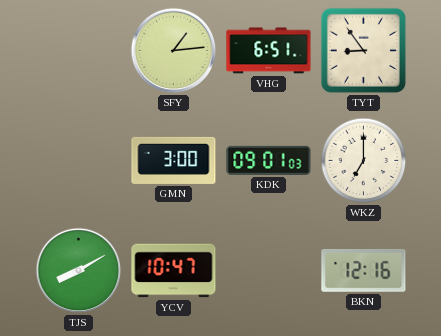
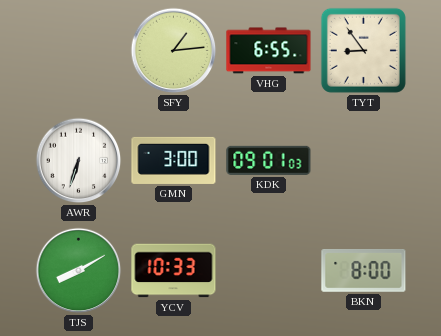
VHG: 6:51 -> 6:55 (269, 51)
AWR: none -> 6:33 (79, 161)
WKZ: 7:00 -> none (364, 161)
YCV: 10:47 -> 10:33 (174, 271)
BKN: 12:16 -> 8:00 (364, 271)
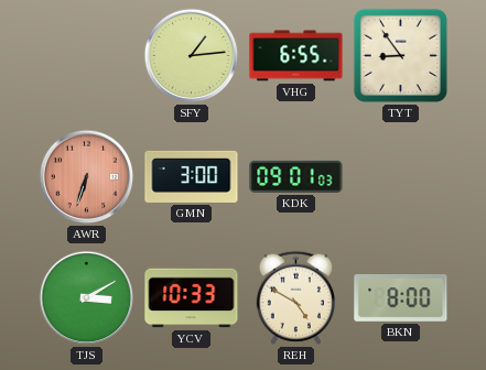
AWR dial: white -> salmon (87, 177)
TJS: 8:10 -> 3:10 (87, 298)
REH: none -> 4:50 (295, 297)
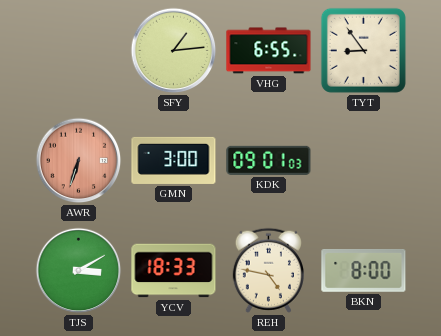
YCV: 10:33 -> 18:33 (174, 271)
REH: 4:50 -> 4:47 (268, 270)
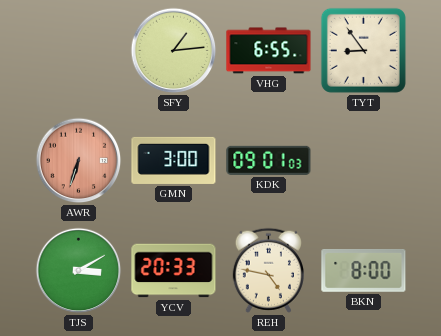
YCV: 18:33 -> 20:33 (174, 271)
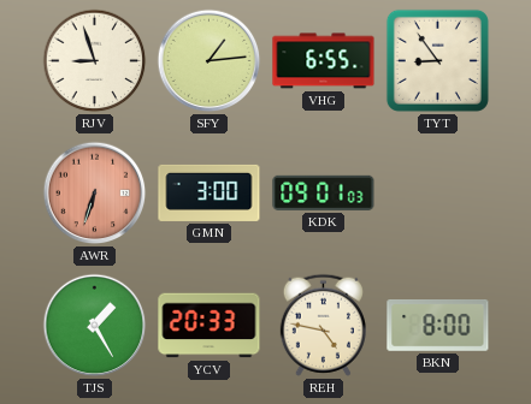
RJV: none -> 8:57 (95, 61)
TJS: 3:10 -> 1:25 (95, 326)
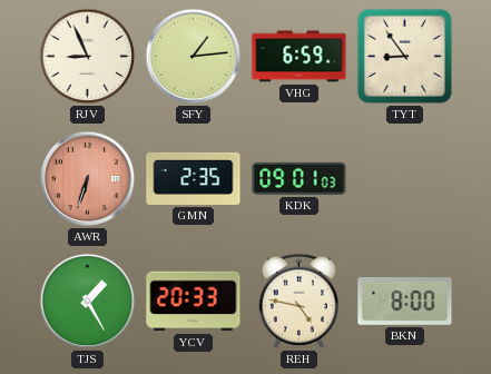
RJV: 8:57 -> 8:56 (88, 57)
VHG: 6:55 -> 6:59 (299, 57)
GMN: 3:00 -> 2:35 (194, 178)
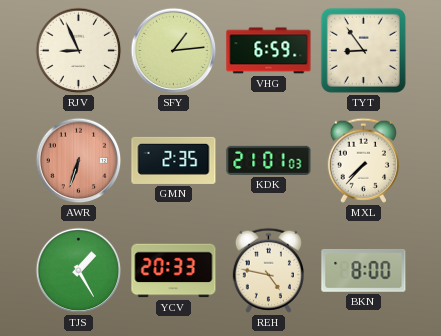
KDK: 09:01 -> 21:01 (269, 160)
MXL: none -> 7:37 (363, 160)
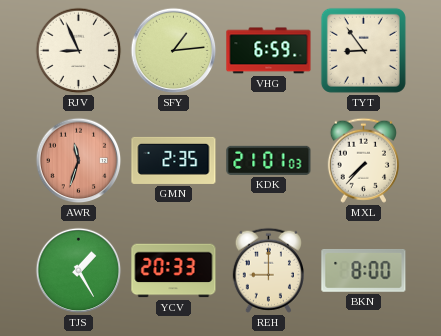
AWR: 6:33 -> 11:33 (79, 161)
REH: 4:47 -> 9:00 (268, 270)
